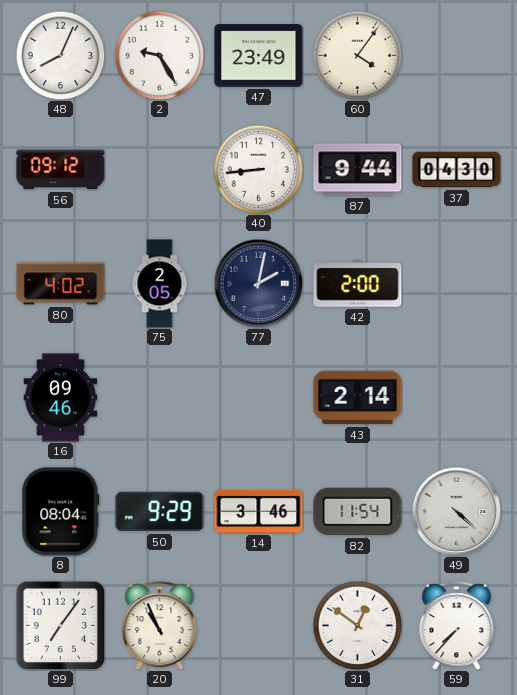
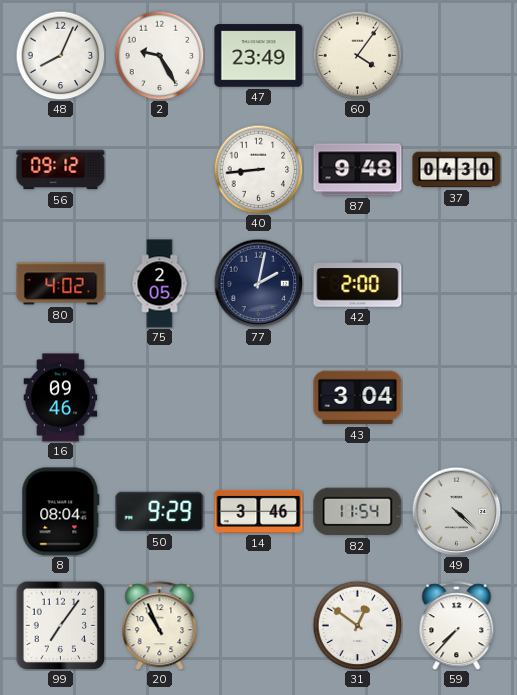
87: 9:44 -> 9:48 (358, 170)
43: 2:14 -> 3:04 (358, 398)
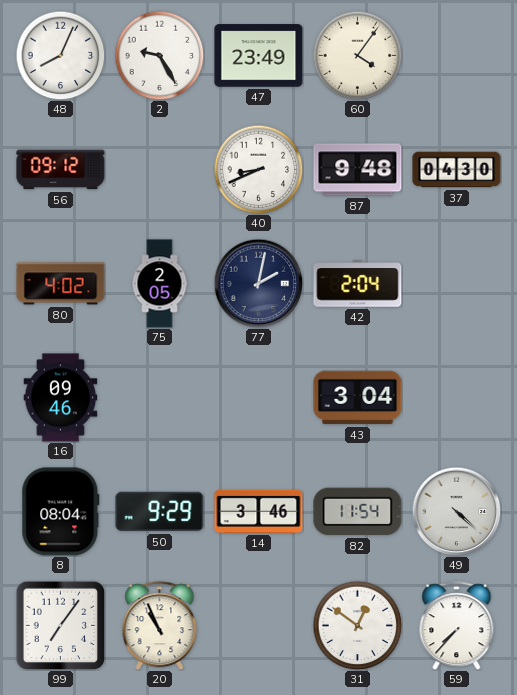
40: 8:44 -> 8:41 (258, 169)
42: 2:00 -> 2:04 (358, 284)
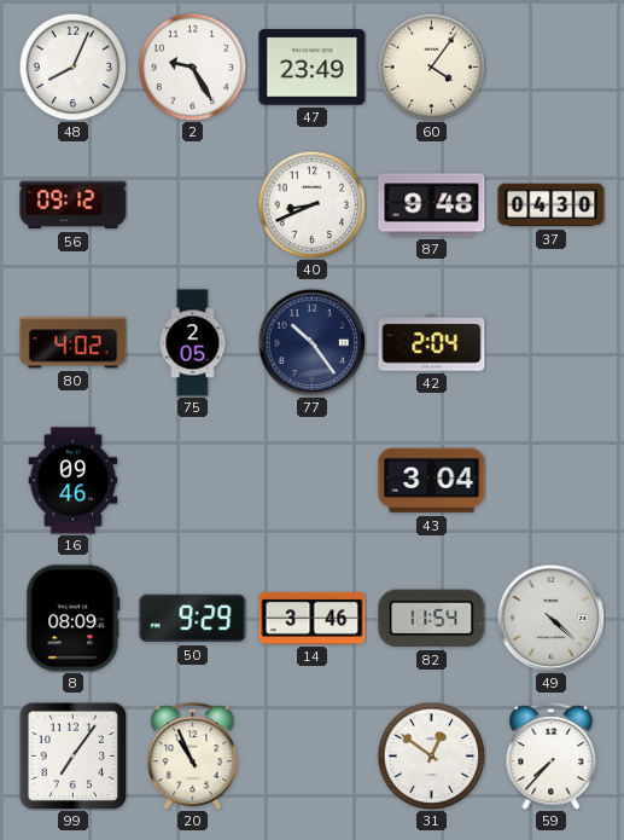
77: 2:02 -> 10:24 (311, 342)
8: 08:04 -> 08:09 (74, 619)
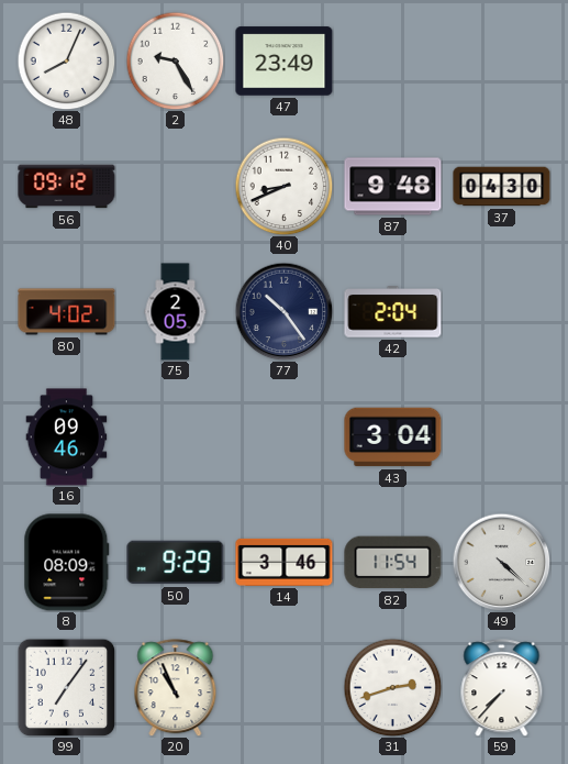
60: 4:06 -> none (431, 66)
31: 12:51 -> 2:42 (392, 687)
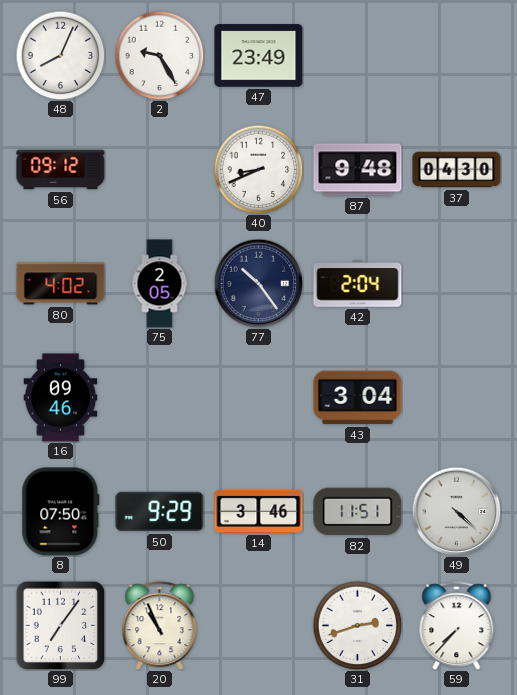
8: 08:09 -> 07:50 (61, 512)
82: 11:54 -> 11:51 (358, 512)
